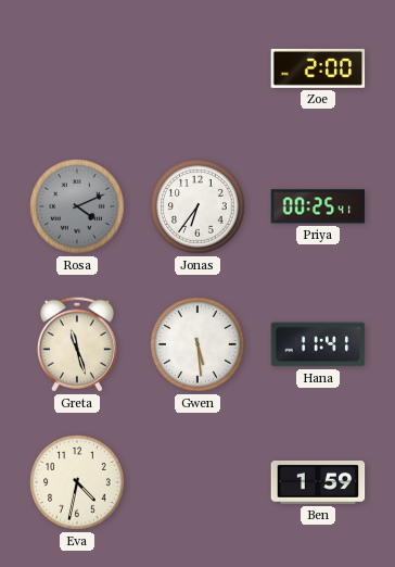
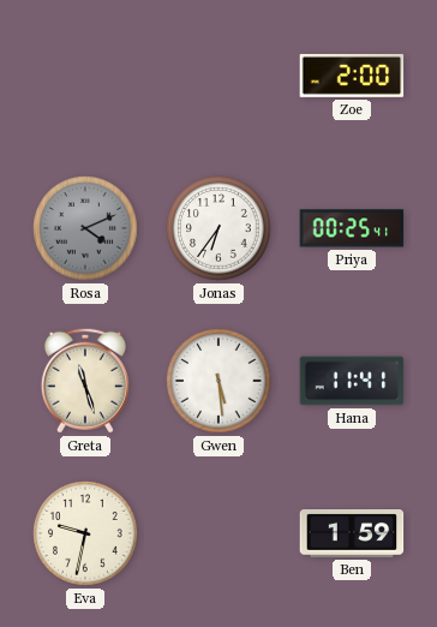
Eva: 4:32 -> 9:32 (85, 533)
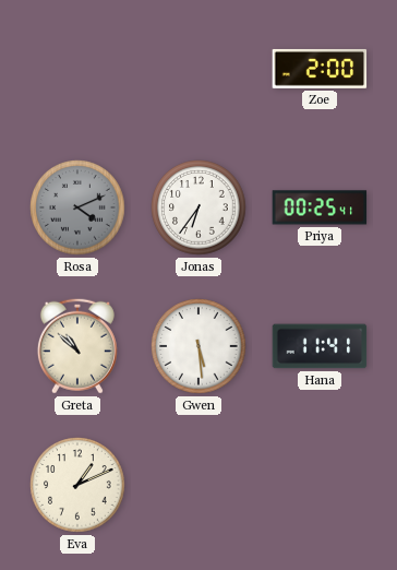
Greta: 11:27 -> 10:52 (77, 346)
Eva: 9:32 -> 1:11 (77, 485)
Ben: 1:59 -> none (352, 535)
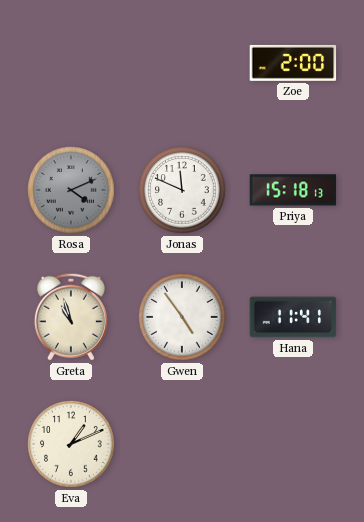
Jonas: 6:36 -> 11:49 (182, 190)
Priya: 00:25 -> 15:18 (293, 190)
Greta: 10:52 -> 10:57 (71, 317)
Gwen: 5:29 -> 4:54 (182, 317)
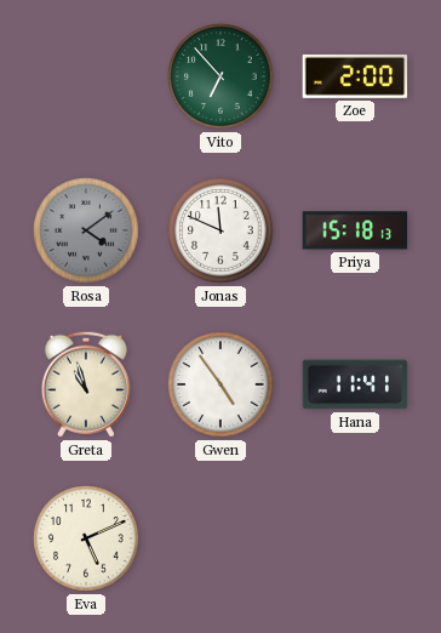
Vito: none -> 6:53 (220, 76)
Rosa: 4:11 -> 4:09 (86, 230)
Eva: 1:11 -> 5:11 (86, 538)
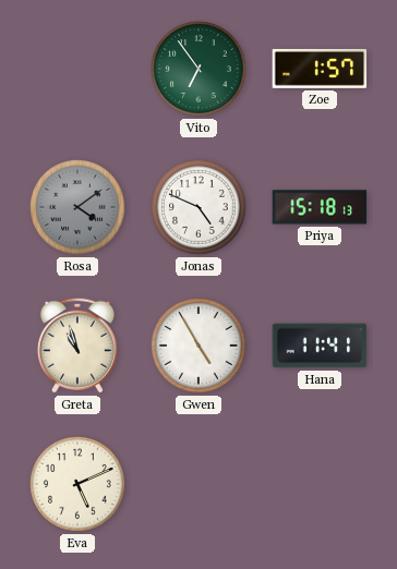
Vito: 6:53 -> 6:54 (198, 69)
Zoe: 2:00 -> 1:57 (320, 69)
Jonas: 11:49 -> 4:49 (198, 207)
Gwen: 4:54 -> 4:55 (198, 346)
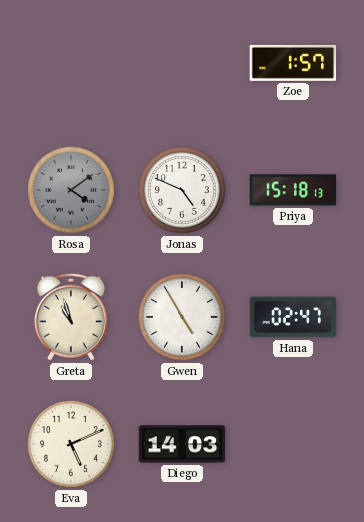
Vito: 6:54 -> none (198, 69)
Hana: 11:41 -> 02:47 (293, 317)
Diego: none -> 14:03 (182, 444)
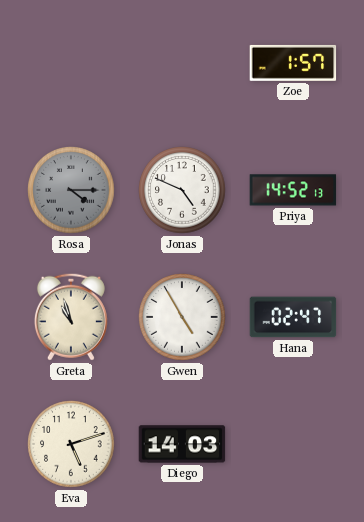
Rosa: 4:09 -> 4:15 (71, 190)
Priya: 15:18 -> 14:52 (293, 190)
Eva: 5:11 -> 5:12 (71, 444)
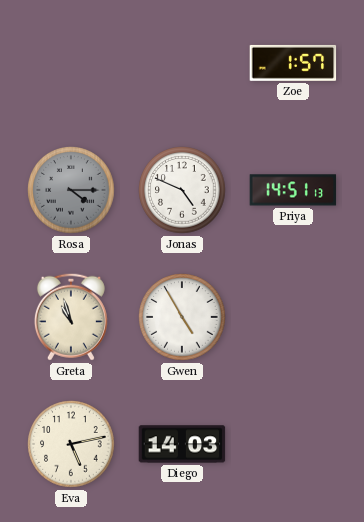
Priya: 14:52 -> 14:51 (293, 190)
Hana: 02:47 -> none (293, 317)
Eva: 5:12 -> 5:13 (71, 444)
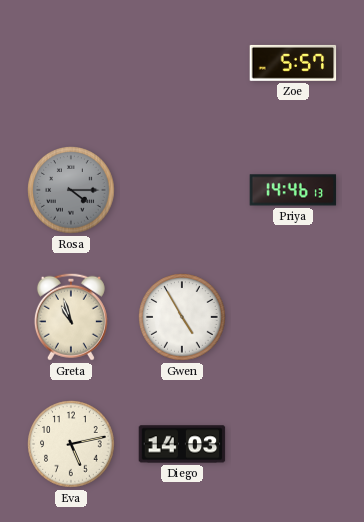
Zoe: 1:57 -> 5:57 (293, 63)
Jonas: 4:49 -> none (182, 190)
Priya: 14:51 -> 14:46 (293, 190)
